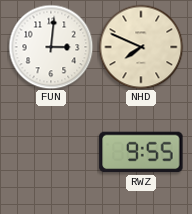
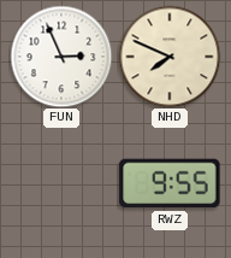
FUN: 3:01 -> 2:56 (61, 57)
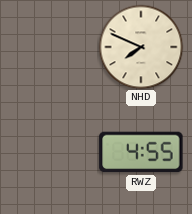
FUN: 2:56 -> none (61, 57)
RWZ: 9:55 -> 4:55 (141, 152)
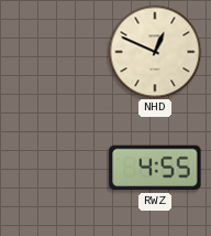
NHD: 7:49 -> 12:49 (155, 52)
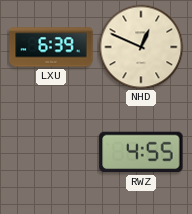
LXU: none -> 6:39 (51, 47)
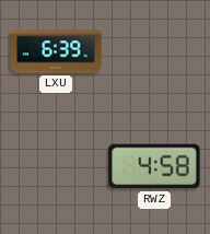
NHD: 12:49 -> none (141, 47)
RWZ: 4:55 -> 4:58 (154, 166)
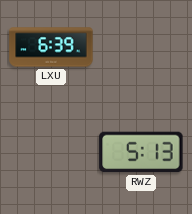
RWZ: 4:58 -> 5:13 (141, 152)
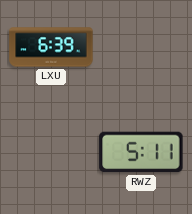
RWZ: 5:13 -> 5:11 (141, 152)
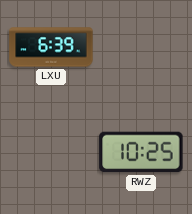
RWZ: 5:11 -> 10:25 (141, 152)
